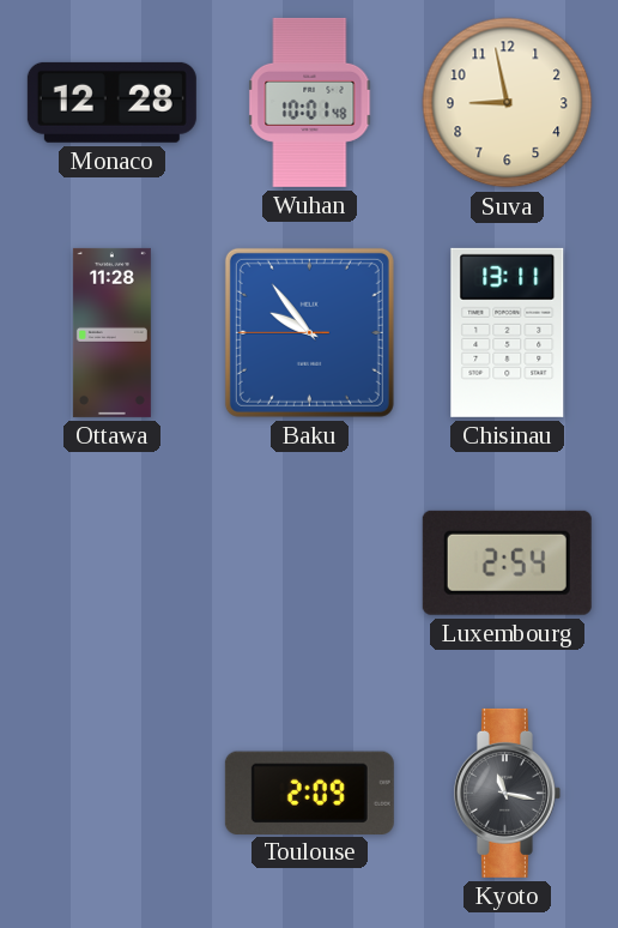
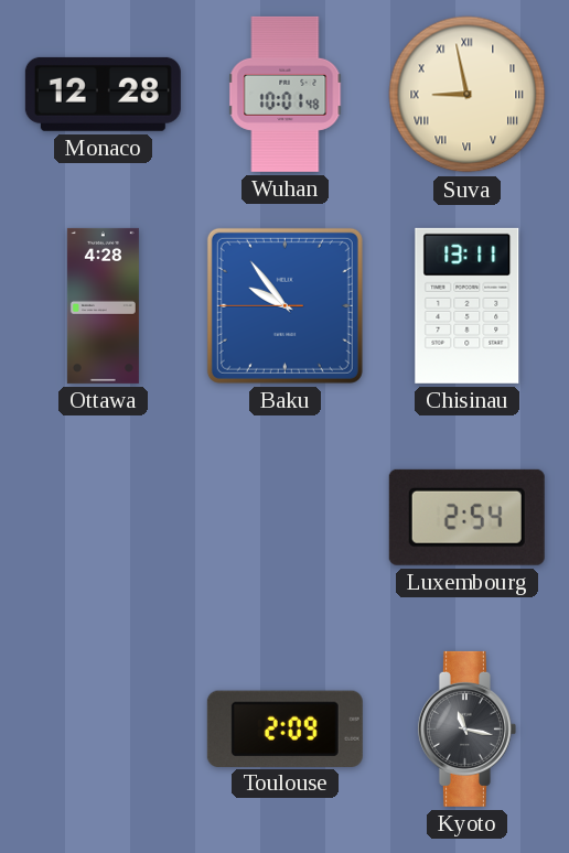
Suva numerals: Arabic -> Roman (468, 95)
Ottawa: 11:28 -> 4:28 (103, 305)
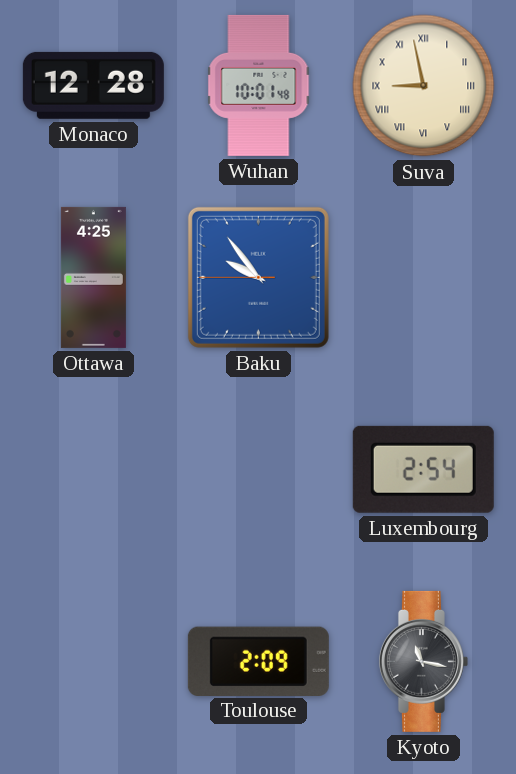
Ottawa: 4:28 -> 4:25 (93, 277)
Chisinau: 13:11 -> none (468, 305)
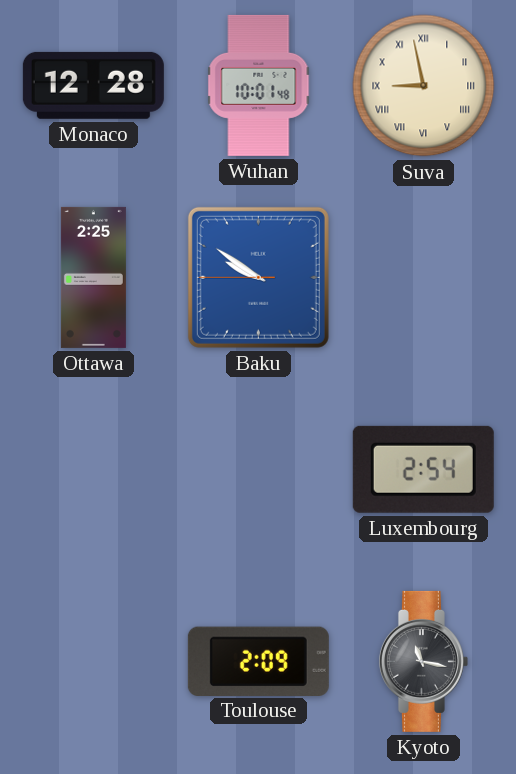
Ottawa: 4:25 -> 2:25 (93, 277)
Baku: 9:53 -> 9:50 (258, 277)
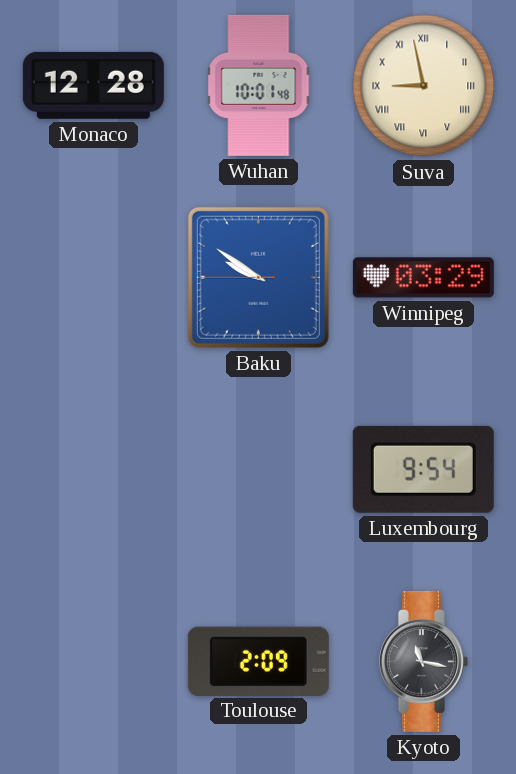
Ottawa: 2:25 -> none (93, 277)
Winnipeg: none -> 03:29 (423, 278)
Luxembourg: 2:54 -> 9:54 (423, 469)
